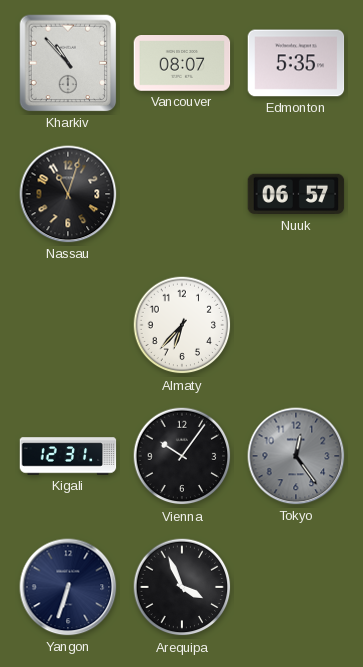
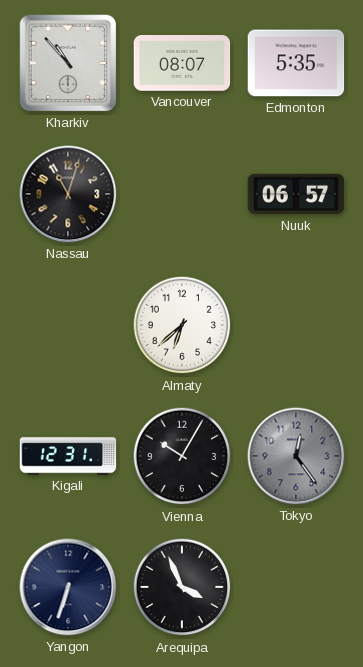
Almaty: 6:37 -> 6:38 (182, 325)
Vienna: 10:06 -> 10:05 (182, 456)
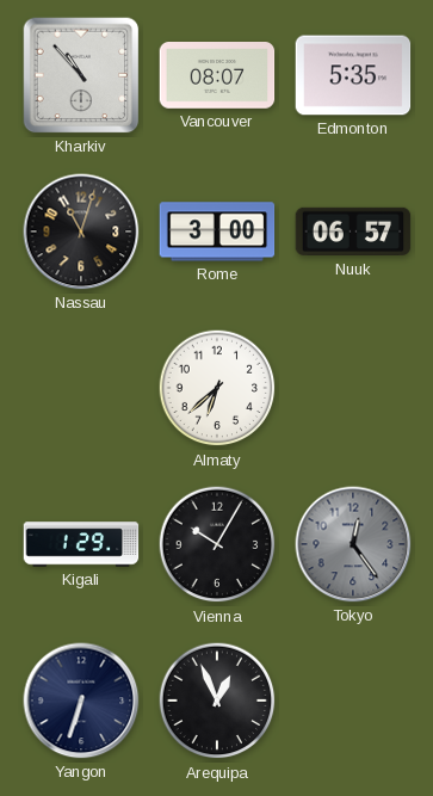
Rome: none -> 3:00 (217, 232)
Kigali: 12:31 -> 1:29 (81, 544)
Arequipa: 3:56 -> 12:56 (217, 701)
